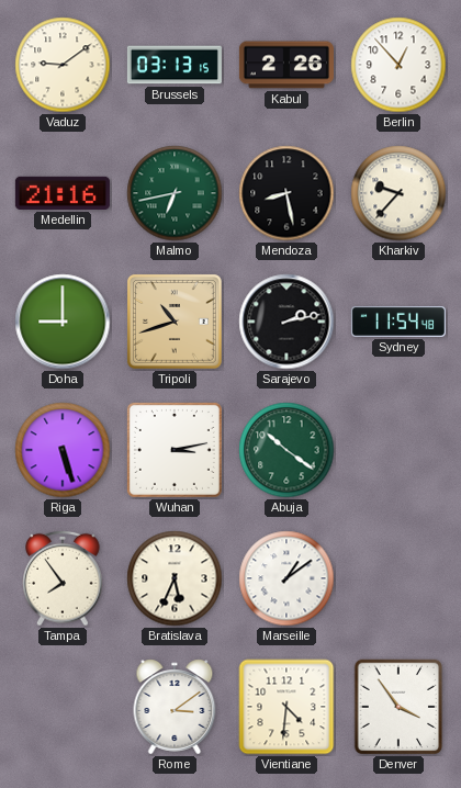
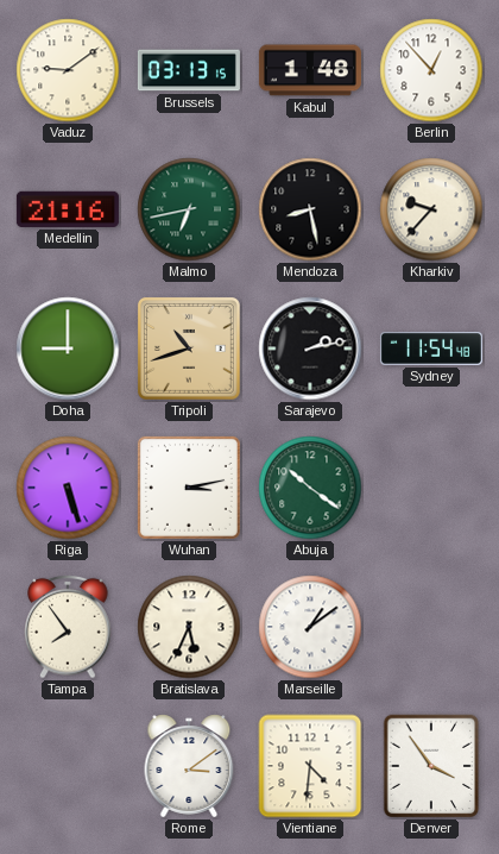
Kabul: 2:26 -> 1:48 (310, 70)
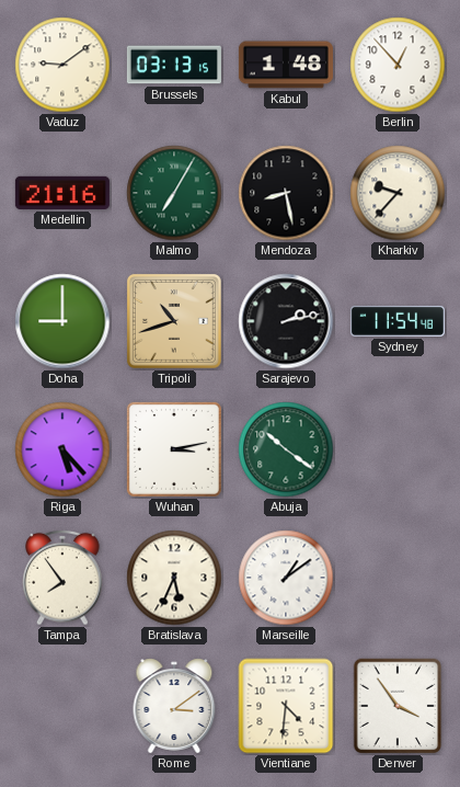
Malmo: 6:43 -> 7:05 (174, 193)
Riga: 5:27 -> 5:23 (62, 449)
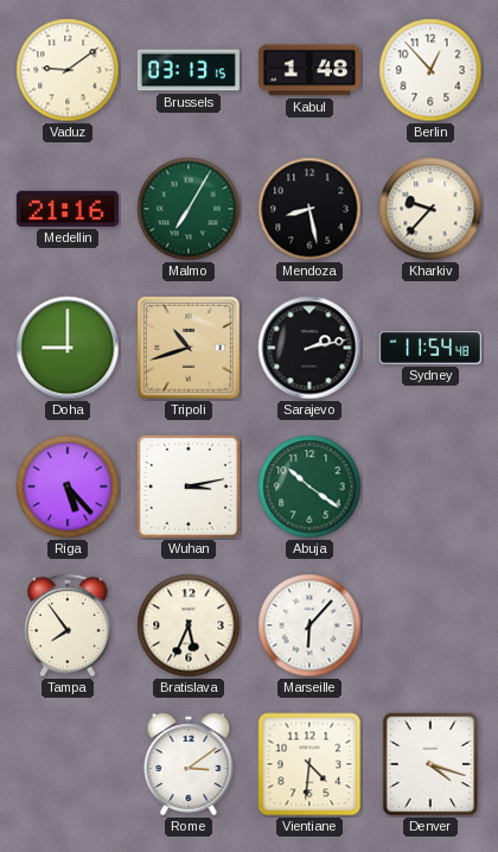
Marseille: 1:09 -> 6:07 (309, 625)
Denver: 3:54 -> 4:18 (430, 764)
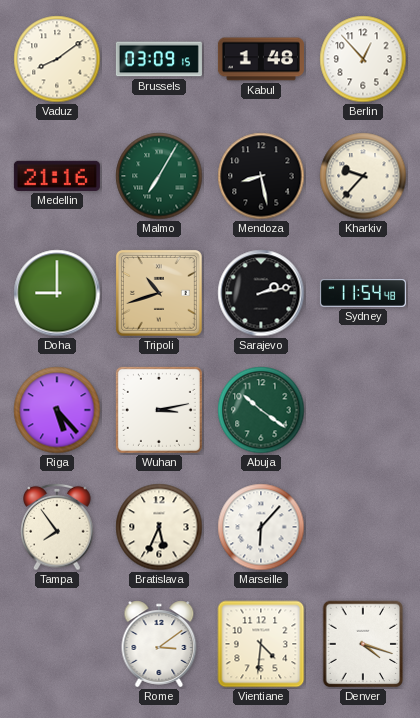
Vaduz: 9:09 -> 8:09 (57, 59)
Brussels: 03:13 -> 03:09 (159, 59)
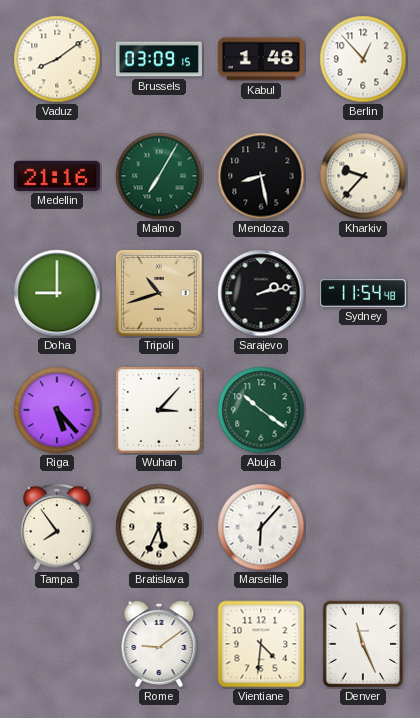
Wuhan: 3:13 -> 3:07 (159, 410)
Rome: 3:09 -> 9:09 (159, 644)
Denver: 4:18 -> 11:26 (363, 644)
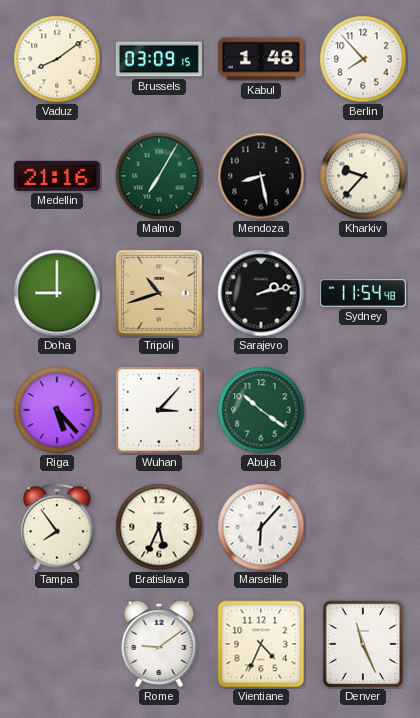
Berlin: 12:53 -> 7:53 (363, 59)
Vientiane: 4:31 -> 4:34 (261, 644)
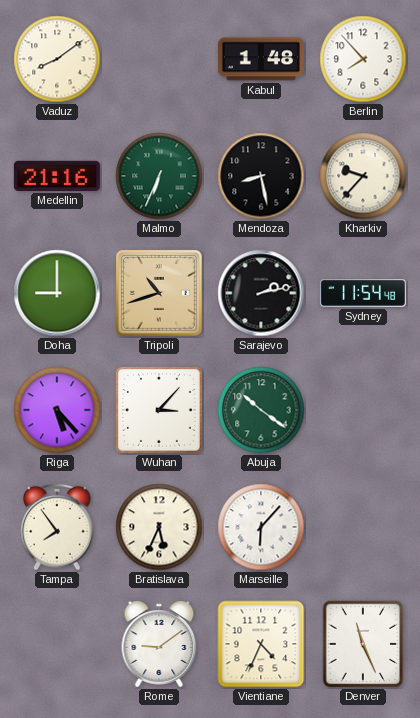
Brussels: 03:09 -> none (159, 59)
Malmo: 7:05 -> 6:34 (159, 176)
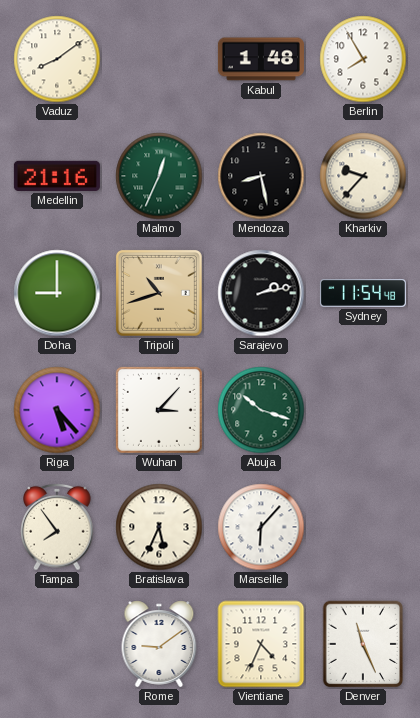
Berlin: 7:53 -> 7:55 (363, 59)
Malmo: 6:34 -> 12:34 (159, 176)
Abuja: 10:21 -> 10:18 (261, 410)
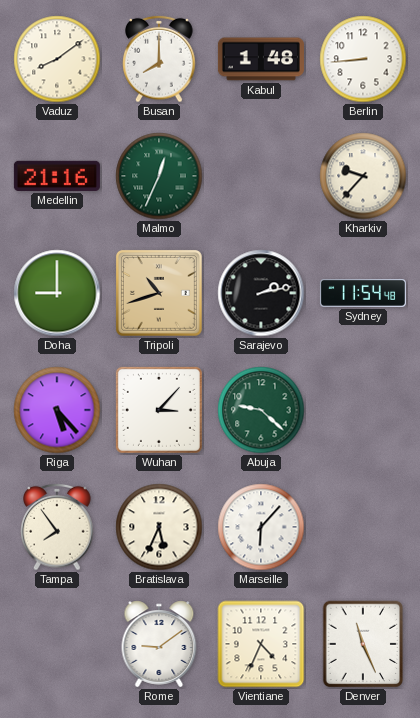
Busan: none -> 8:00 (159, 59)
Berlin: 7:55 -> 8:44 (363, 59)
Mendoza: 8:28 -> none (261, 176)
Abuja: 10:18 -> 9:22 (261, 410)
